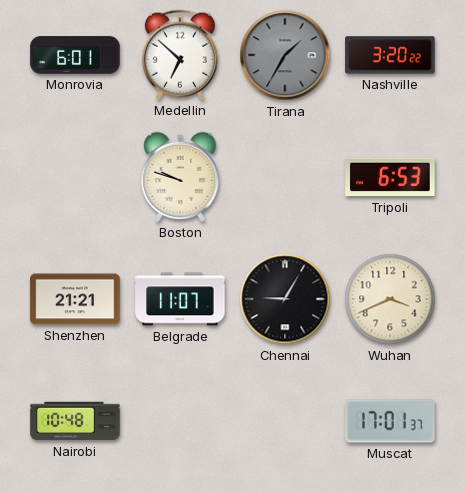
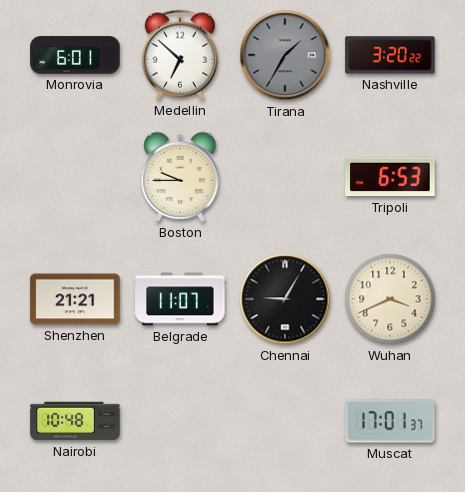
Boston: 9:48 -> 9:45 (180, 177)
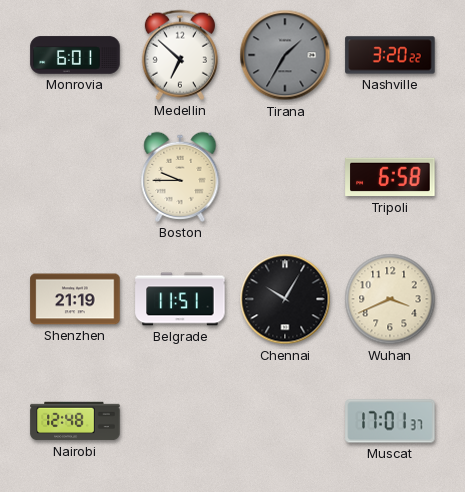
Tripoli: 6:53 -> 6:58 (390, 177)
Shenzhen: 21:21 -> 21:19 (75, 299)
Belgrade: 11:07 -> 11:51 (180, 299)
Chennai: 9:05 -> 10:05 (285, 299)
Nairobi: 10:48 -> 12:48 (75, 421)
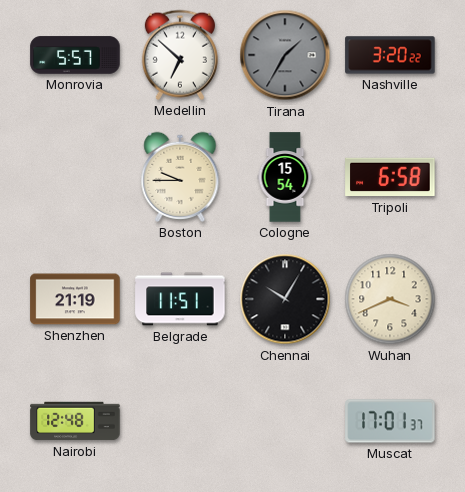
Monrovia: 6:01 -> 5:57 (75, 55)
Cologne: none -> 15:54 (285, 177)
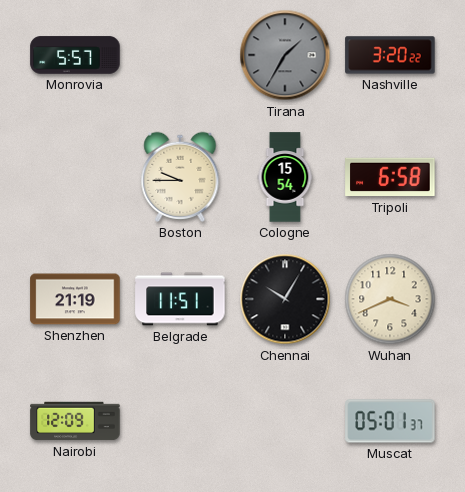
Medellin: 6:52 -> none (180, 55)
Nairobi: 12:48 -> 12:09 (75, 421)
Muscat: 17:01 -> 05:01 (390, 421)
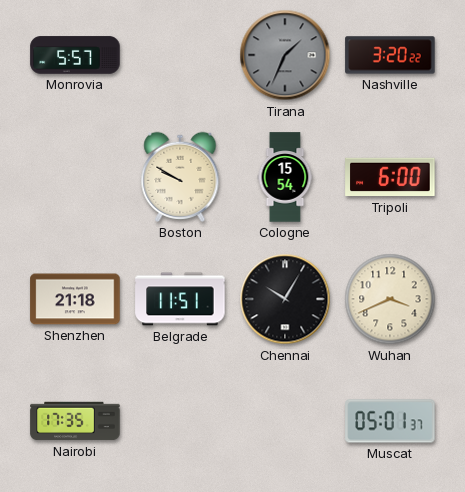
Tirana: 1:35 -> 1:34 (285, 55)
Boston: 9:45 -> 9:50 (180, 177)
Tripoli: 6:58 -> 6:00 (390, 177)
Shenzhen: 21:19 -> 21:18 (75, 299)
Nairobi: 12:09 -> 17:35 (75, 421)
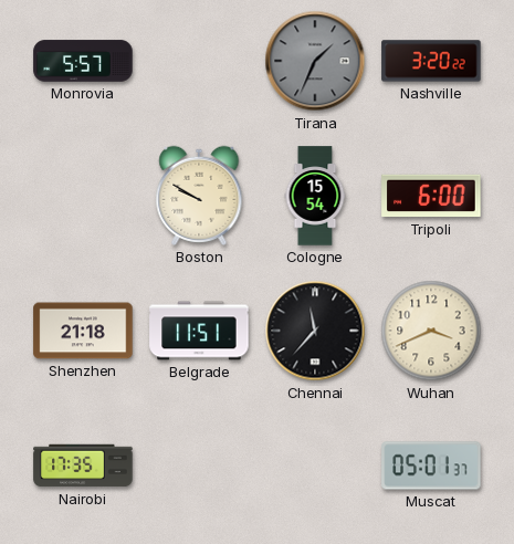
Chennai: 10:05 -> 11:37 (315, 331)
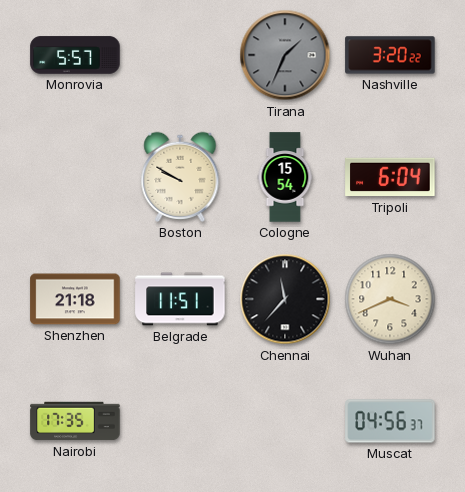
Tripoli: 6:00 -> 6:04 (390, 177)
Muscat: 05:01 -> 04:56 (390, 421)
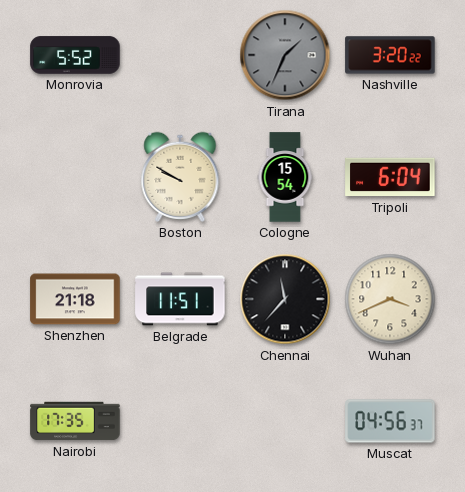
Monrovia: 5:57 -> 5:52 (75, 55)
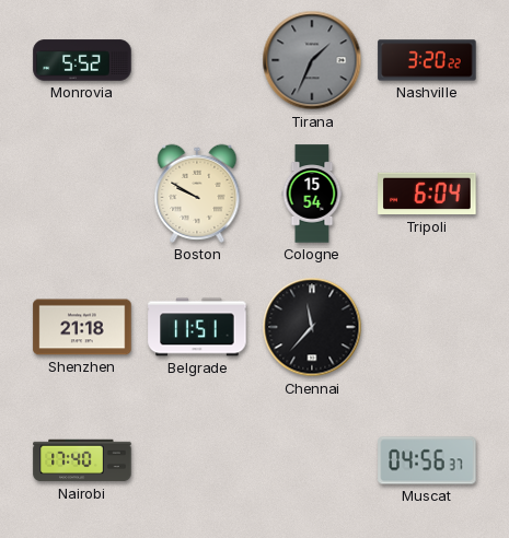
Wuhan: 3:41 -> none (390, 299)
Nairobi: 17:35 -> 17:40 (82, 460)
